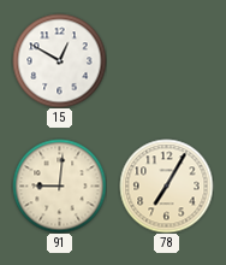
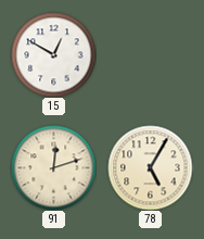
91: 9:01 -> 12:12 (53, 167)
78: 7:05 -> 5:05 (150, 167)
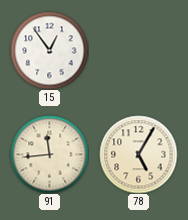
15: 12:50 -> 12:54 (49, 50)
91: 12:12 -> 11:44 (49, 154)
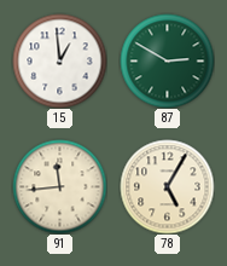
15: 12:54 -> 12:59 (59, 60)
87: none -> 2:50 (167, 60)
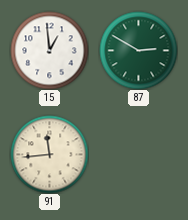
78: 5:05 -> none (167, 186)
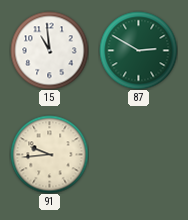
15: 12:59 -> 10:59 (49, 50)
91: 11:44 -> 9:44 (49, 154)
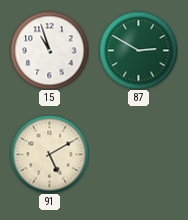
15: 10:59 -> 10:57 (49, 50)
91: 9:44 -> 5:10 (49, 154)
